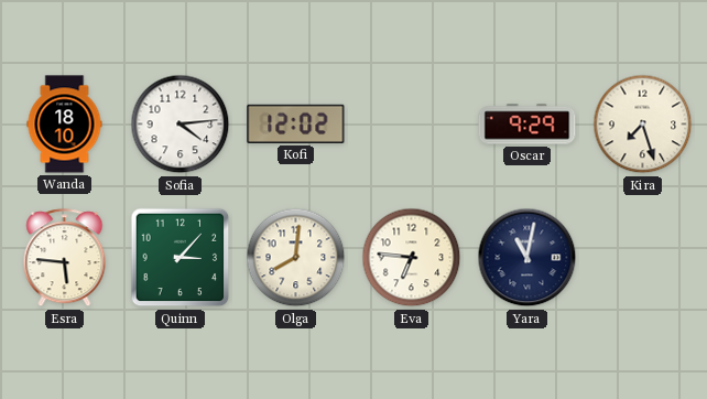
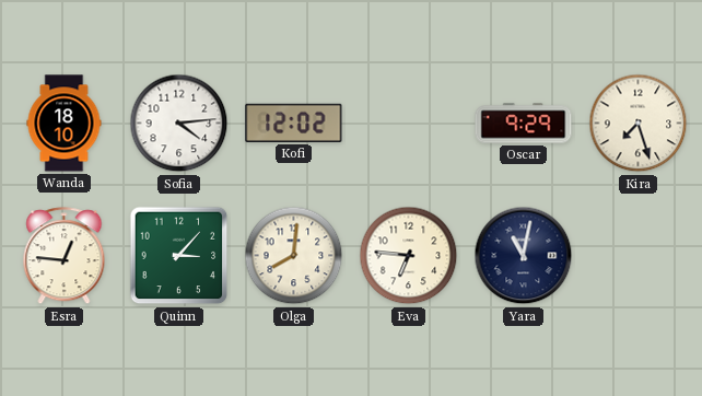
Esra: 5:46 -> 12:46 (65, 256)
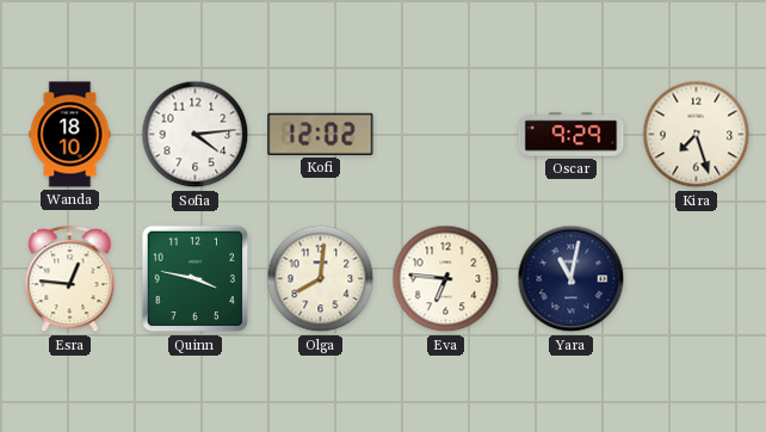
Quinn: 3:07 -> 3:47 (196, 279)
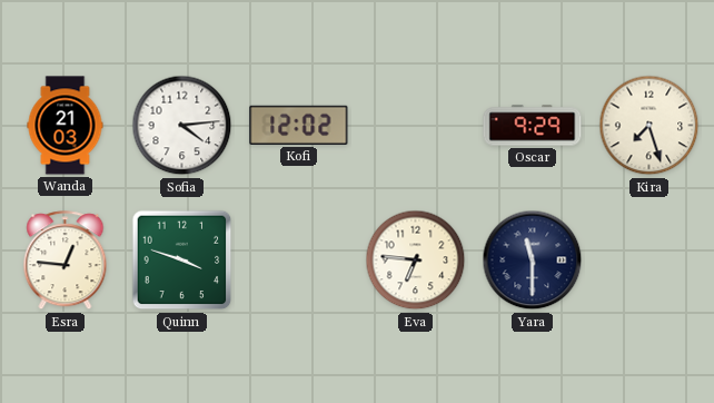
Wanda: 18:10 -> 21:03 (66, 126)
Quinn: 3:47 -> 3:48 (182, 261)
Olga: 8:01 -> none (321, 279)
Yara: 11:02 -> 11:30 (533, 261)
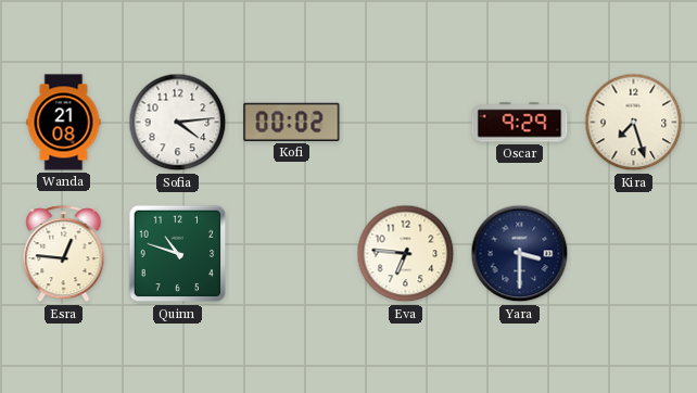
Wanda: 21:03 -> 21:08 (64, 123)
Kofi: 12:02 -> 00:02 (292, 122)
Quinn: 3:48 -> 10:48 (178, 254)
Yara: 11:30 -> 3:30 (520, 254)
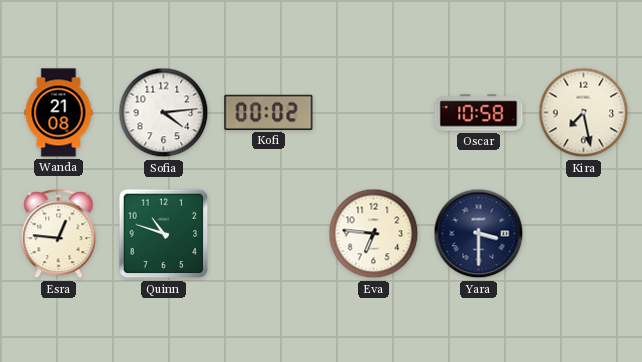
Oscar: 9:29 -> 10:58 (479, 113)
Kira: 7:27 -> 7:28 (584, 113)
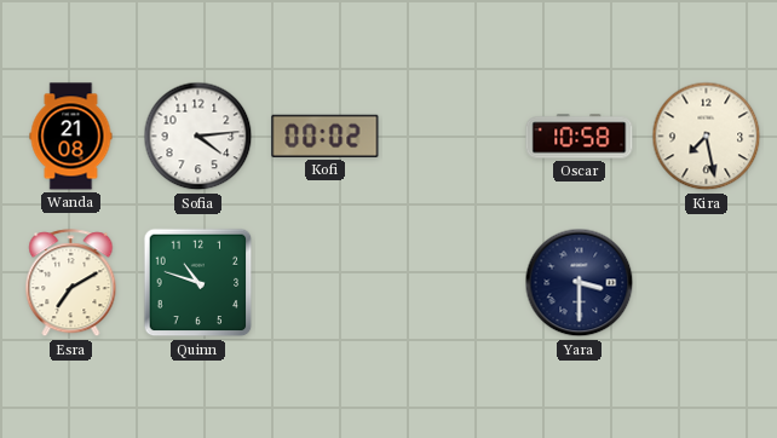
Esra: 12:46 -> 7:10 (71, 283)
Eva: 6:46 -> none (374, 234)
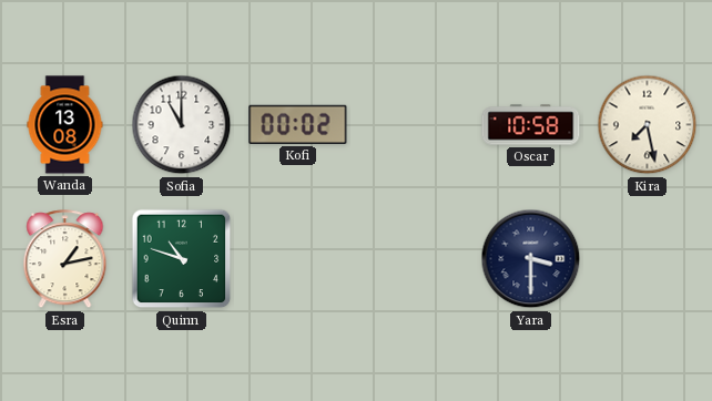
Wanda: 21:08 -> 13:08 (65, 125)
Sofia: 4:14 -> 11:00 (182, 125)
Esra: 7:10 -> 1:13 (65, 259)
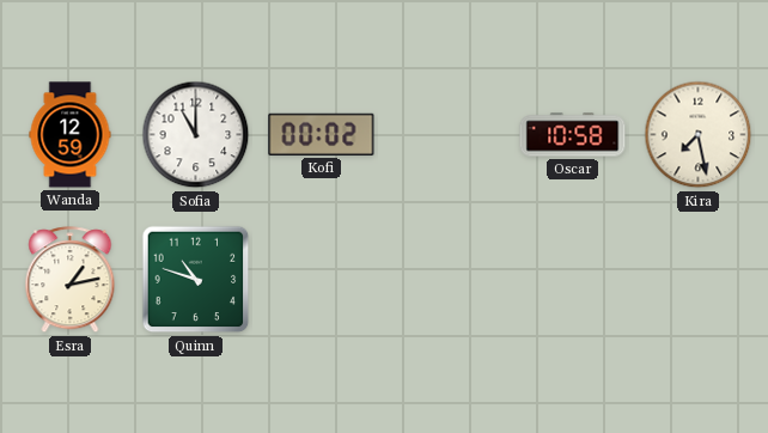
Wanda: 13:08 -> 12:59 (71, 135)
Yara: 3:30 -> none (531, 259)
